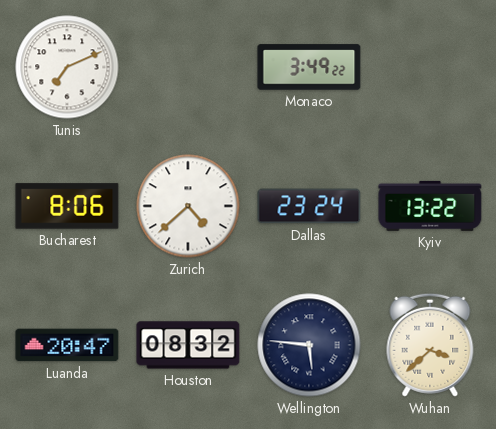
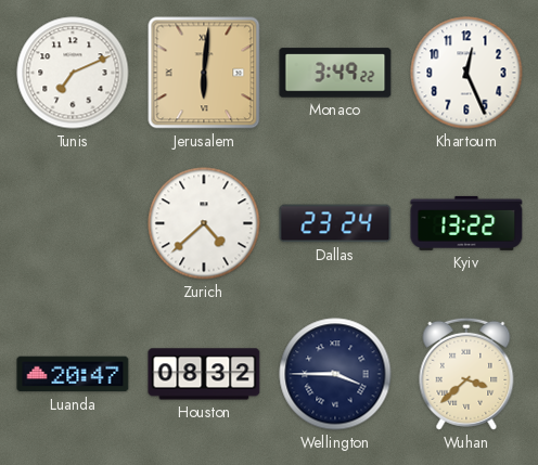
Jerusalem: none -> 6:01 (204, 73)
Khartoum: none -> 12:26 (466, 73)
Bucharest: 8:06 -> none (67, 206)
Wellington: 5:46 -> 3:45 (335, 374)
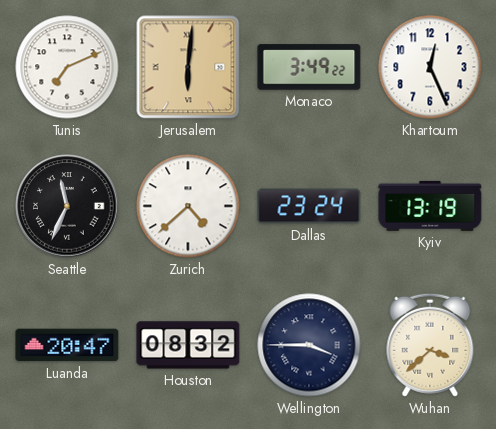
Seattle: none -> 11:34 (67, 206)
Kyiv: 13:22 -> 13:19 (430, 206)
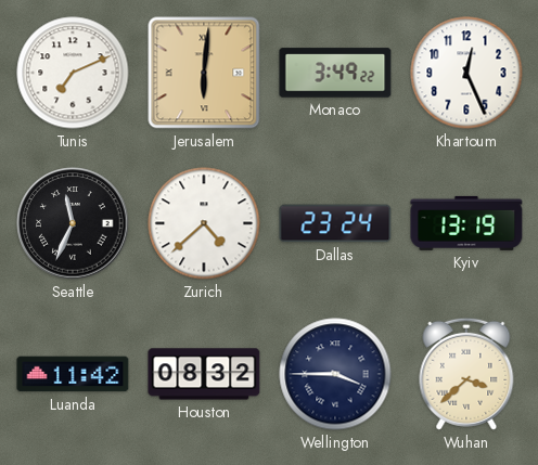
Luanda: 20:47 -> 11:42 (73, 374)
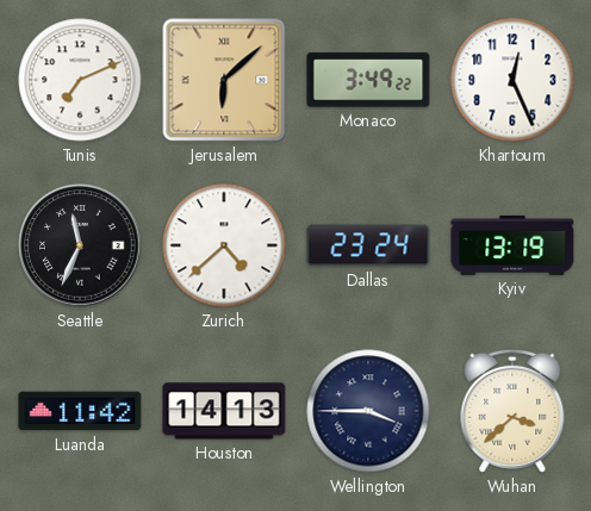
Jerusalem: 6:01 -> 6:08 (224, 80)
Houston: 08:32 -> 14:13 (224, 411)
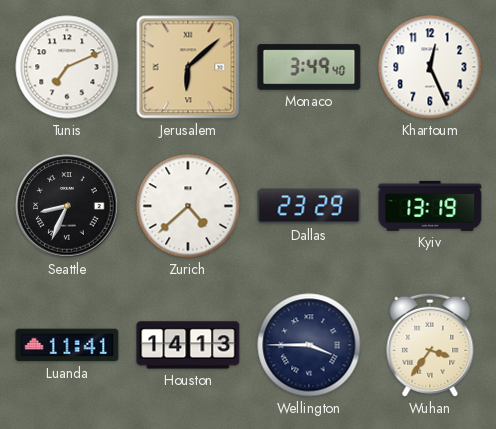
Monaco: 3:49:22 -> 3:49:40 (309, 67)
Seattle: 11:34 -> 8:34 (67, 206)
Dallas: 23:24 -> 23:29 (309, 206)
Luanda: 11:42 -> 11:41 (67, 345)
Wuhan: 3:38 -> 3:36 (430, 345)
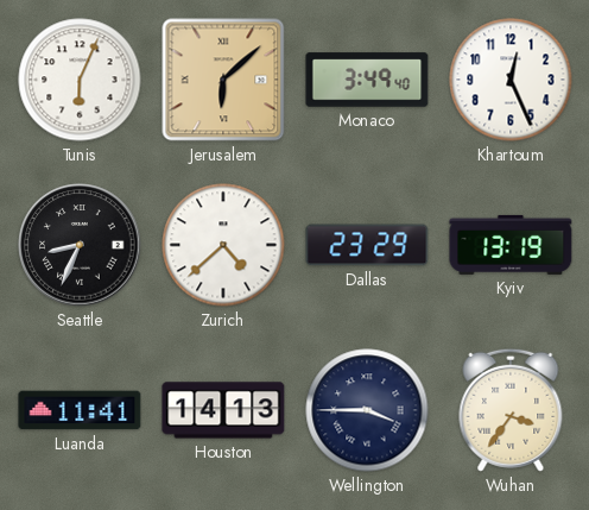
Tunis: 7:11 -> 6:04 (80, 80)
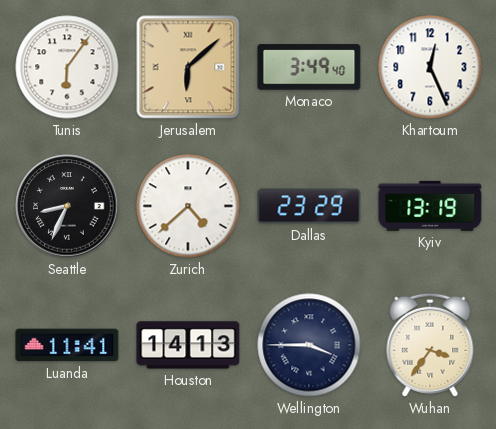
Tunis: 6:04 -> 6:06 (67, 67)
